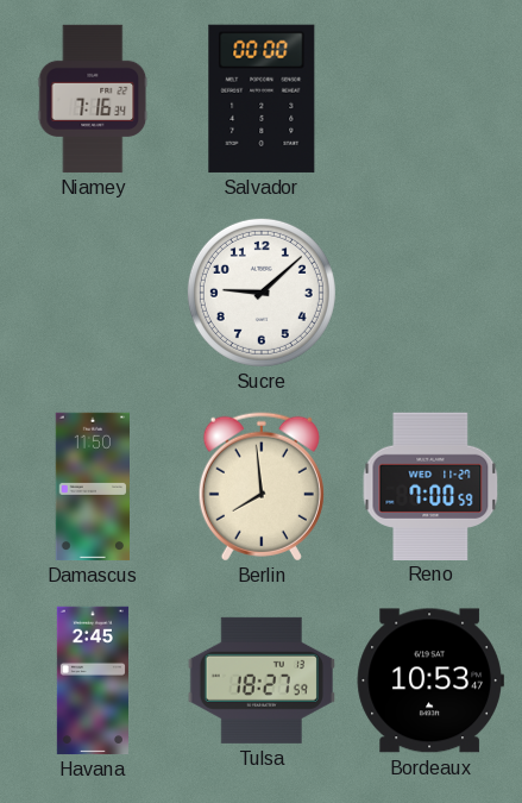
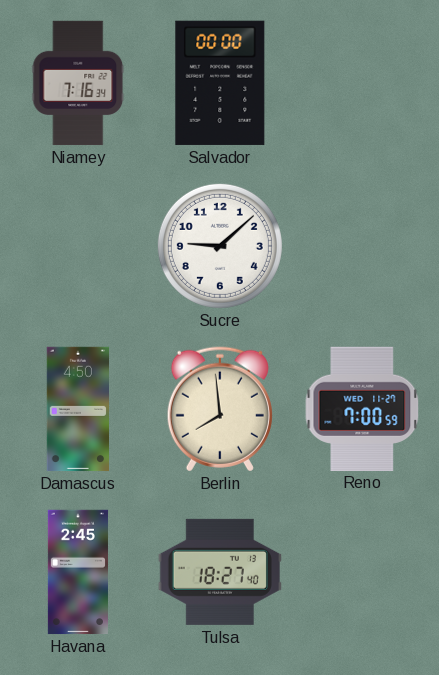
Damascus: 11:50 -> 4:50 (78, 409)
Tulsa: 18:27:59 -> 18:27:40 (220, 572)
Bordeaux: 10:53 -> none (430, 680)
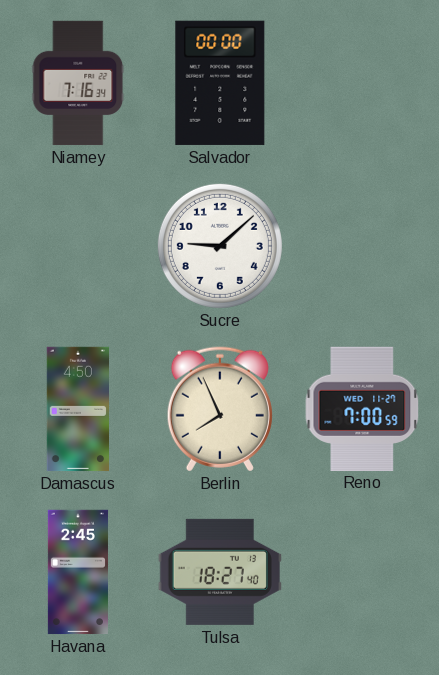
Berlin: 7:59 -> 7:56 (220, 409)
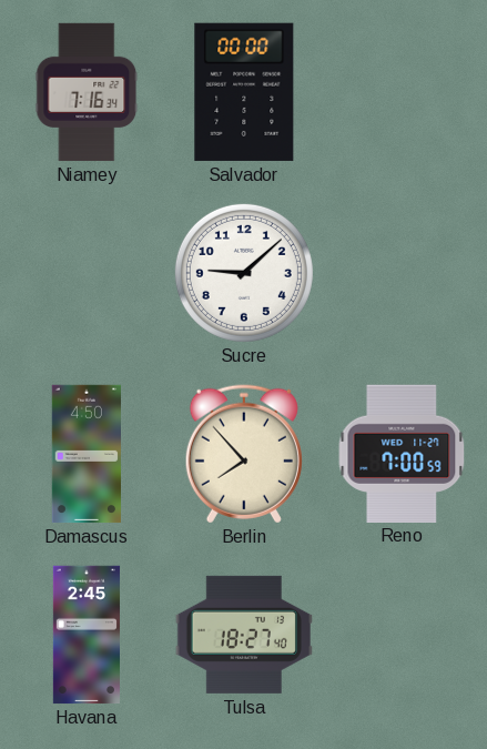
Berlin: 7:56 -> 7:53 (244, 454)
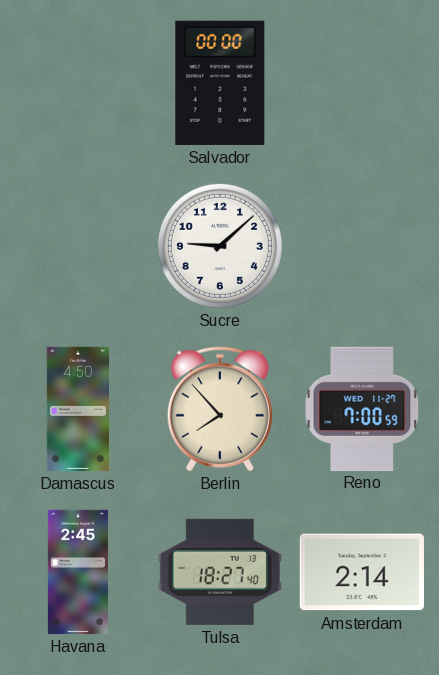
Niamey: 7:16 -> none (87, 92)
Amsterdam: none -> 2:14 (362, 572)
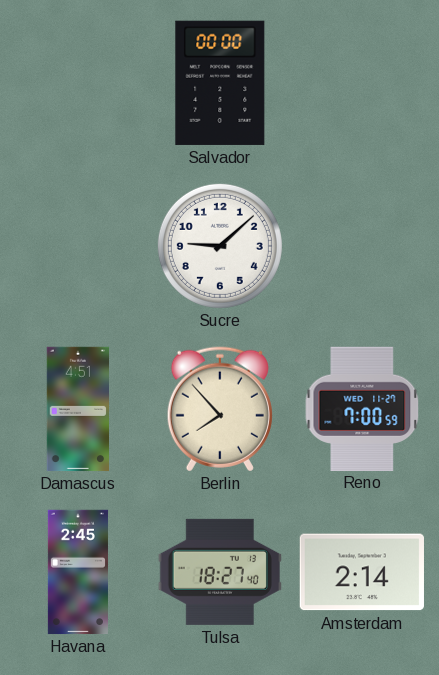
Damascus: 4:50 -> 4:51 (78, 409)
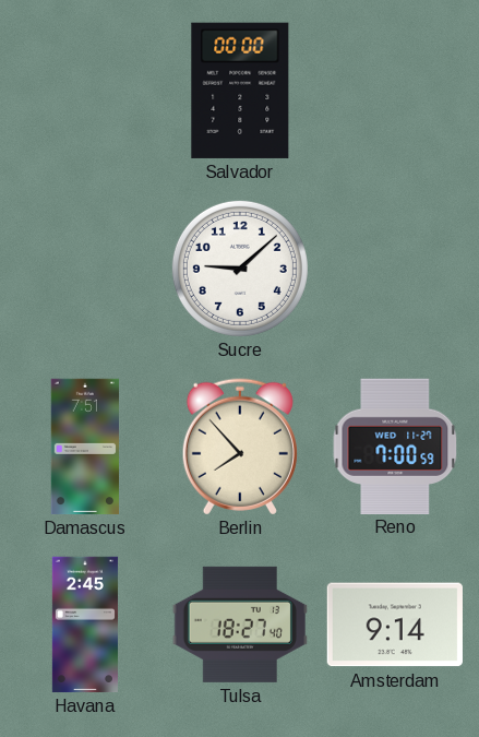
Damascus: 4:51 -> 7:51 (85, 447)
Amsterdam: 2:14 -> 9:14 (395, 625)
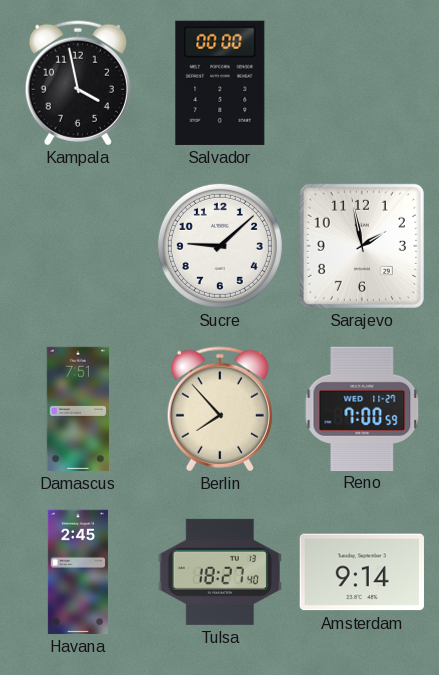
Kampala: none -> 3:58 (78, 83)
Sarajevo: none -> 1:58 (362, 246)
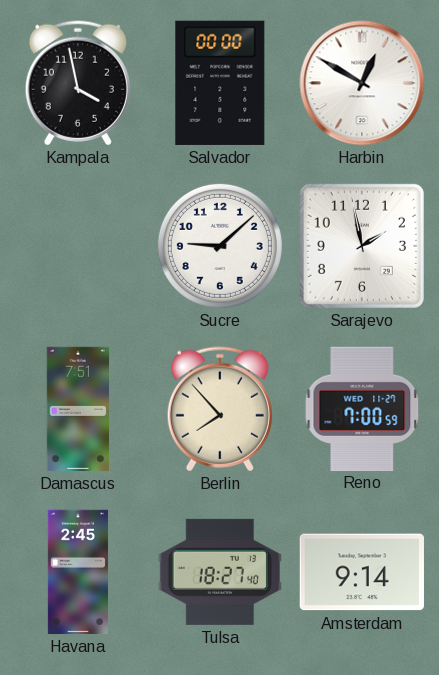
Harbin: none -> 12:50 (362, 83)
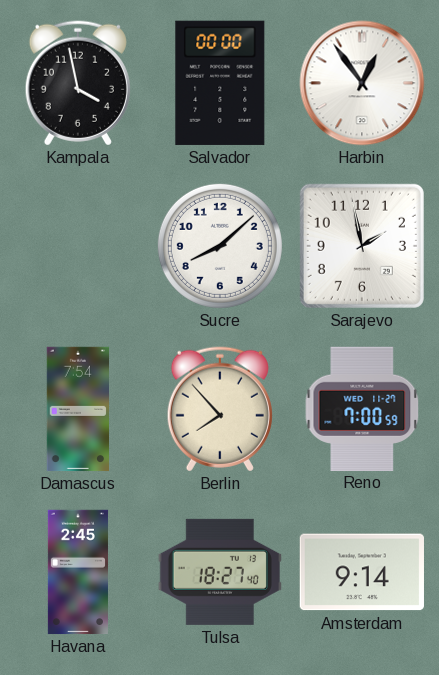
Harbin: 12:50 -> 12:54 (362, 83)
Sucre: 9:08 -> 8:08 (220, 246)
Damascus: 7:51 -> 7:54 (78, 409)
